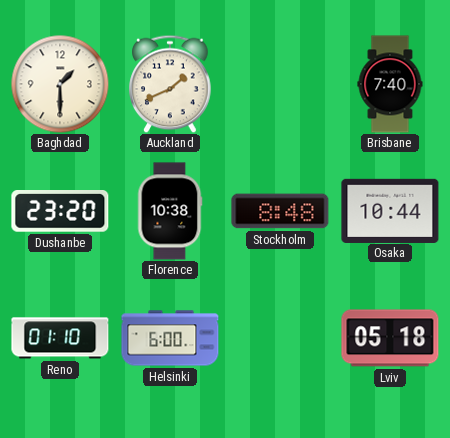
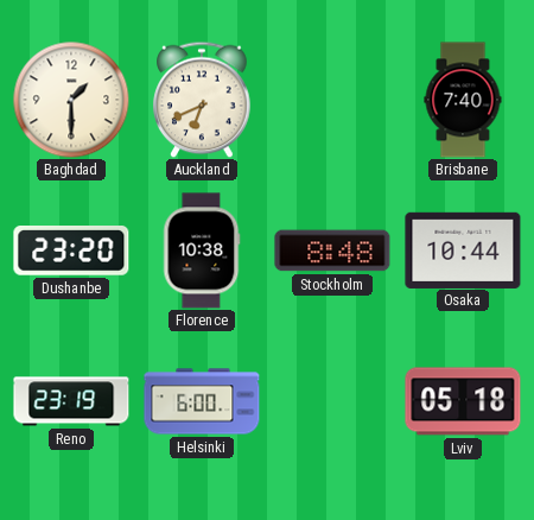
Auckland: 1:41 -> 6:41 (202, 100)
Reno: 01:10 -> 23:19 (71, 401)
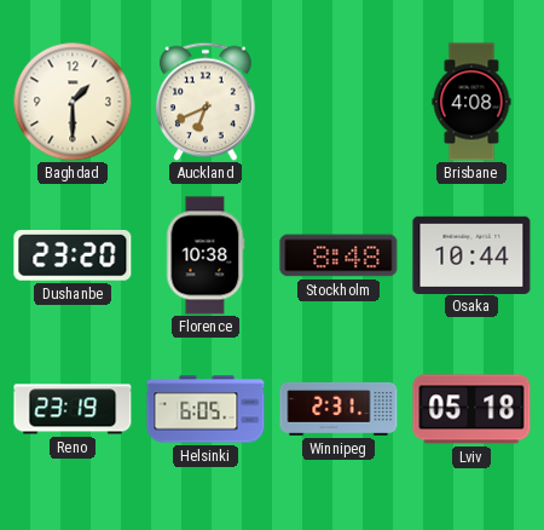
Brisbane: 7:40 -> 4:08 (471, 102)
Helsinki: 6:00 -> 6:05 (206, 409)
Winnipeg: none -> 2:31 (338, 409)
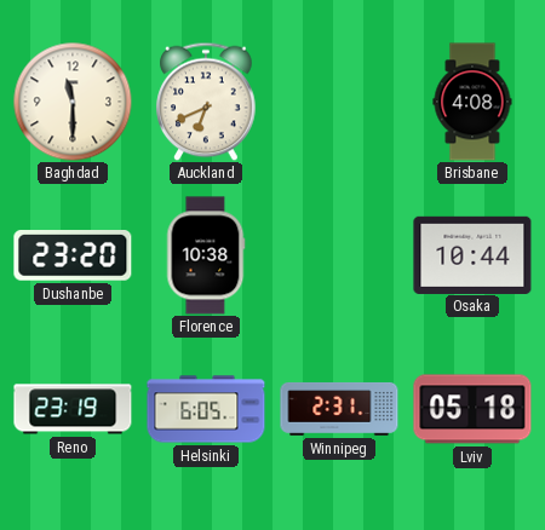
Baghdad: 1:30 -> 11:30 (73, 102)
Stockholm: 8:48 -> none (338, 255)
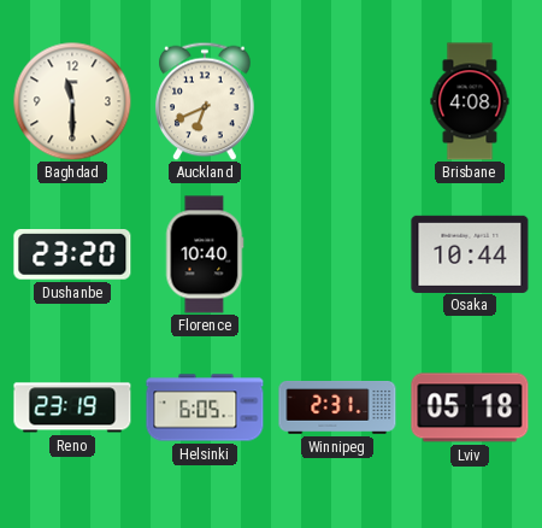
Florence: 10:38 -> 10:40 (205, 254)
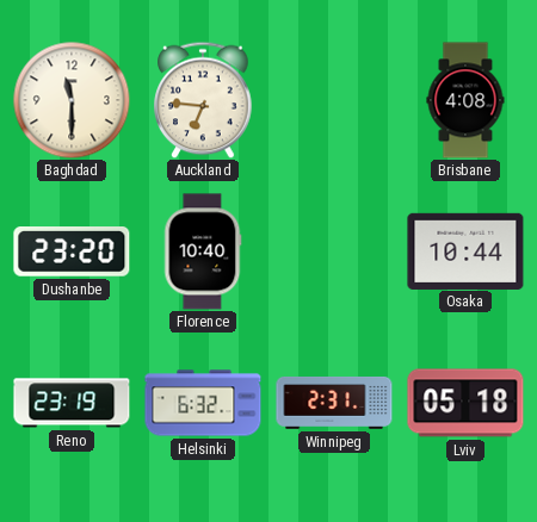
Auckland: 6:41 -> 6:46 (203, 100)
Helsinki: 6:05 -> 6:32 (203, 403)
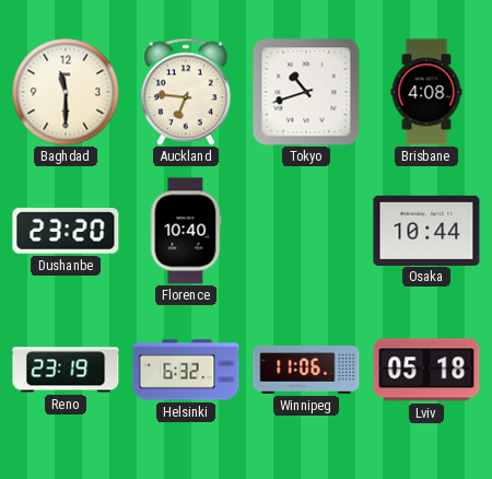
Tokyo: none -> 10:42 (306, 92)
Winnipeg: 2:31 -> 11:06 (306, 370)
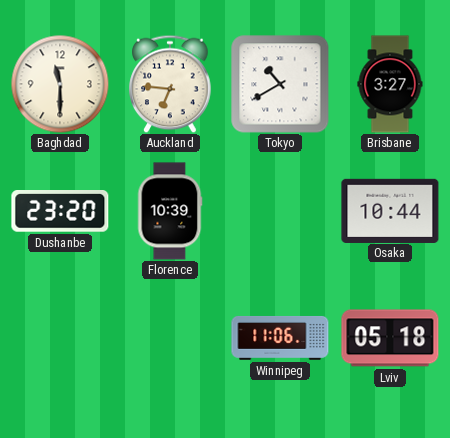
Tokyo: 10:42 -> 10:40 (280, 84)
Brisbane: 4:08 -> 3:27 (390, 84)
Florence: 10:40 -> 10:39 (170, 211)
Reno: 23:19 -> none (66, 370)
Helsinki: 6:32 -> none (186, 370)
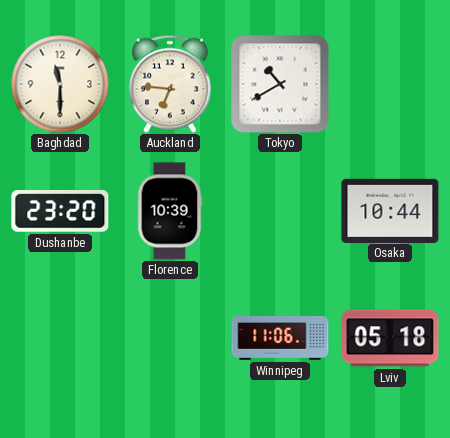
Brisbane: 3:27 -> none (390, 84)
